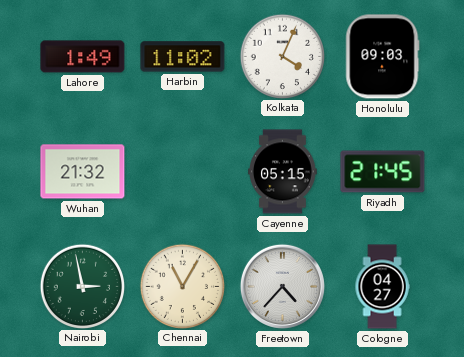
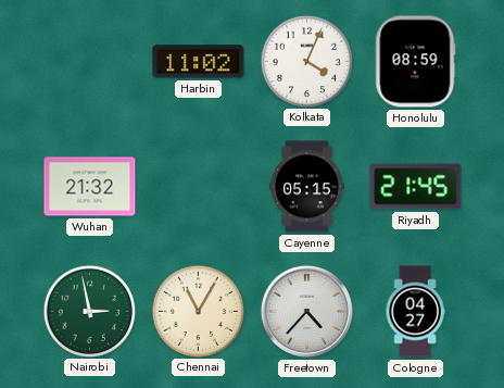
Lahore: 1:49 -> none (83, 57)
Honolulu: 09:03 -> 08:59 (416, 62)
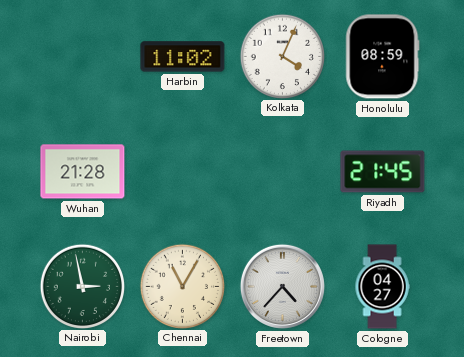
Wuhan: 21:32 -> 21:28 (83, 172)
Cayenne: 05:15 -> none (307, 187)
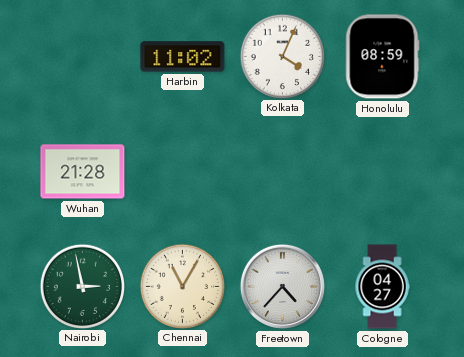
Riyadh: 21:45 -> none (383, 172)
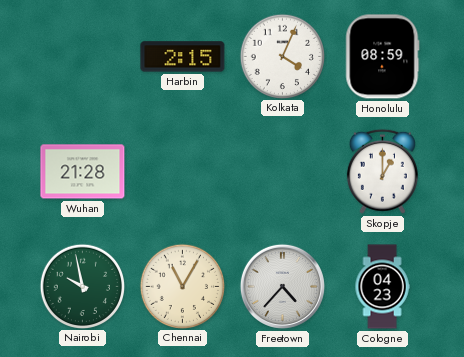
Harbin: 11:02 -> 2:15 (183, 57)
Skopje: none -> 1:00 (382, 171)
Nairobi: 2:58 -> 9:58 (82, 286)
Cologne: 04:27 -> 04:23 (382, 287)
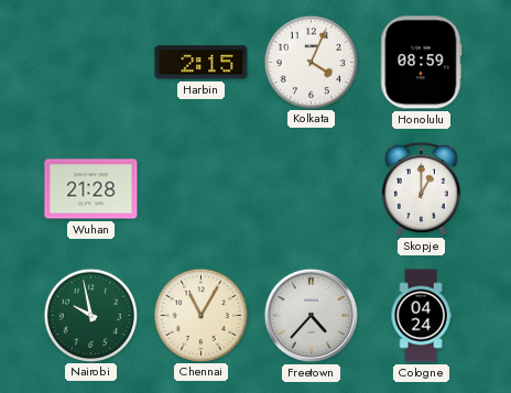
Cologne: 04:23 -> 04:24 (421, 316)
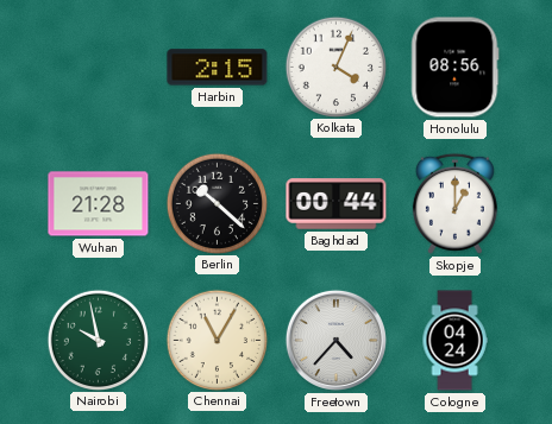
Honolulu: 08:59 -> 08:56 (456, 68)
Berlin: none -> 10:22 (217, 203)
Baghdad: none -> 00:44 (337, 204)
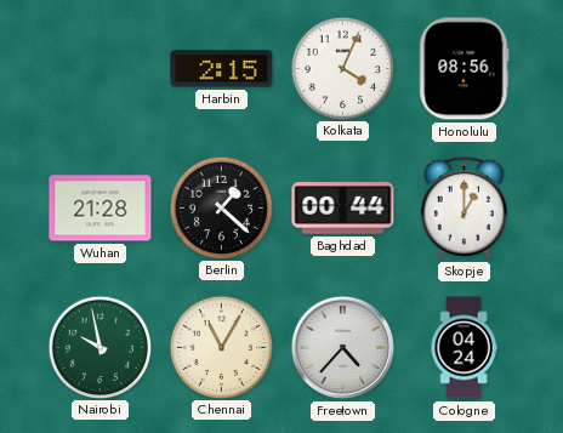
Berlin: 10:22 -> 1:22 (221, 207)
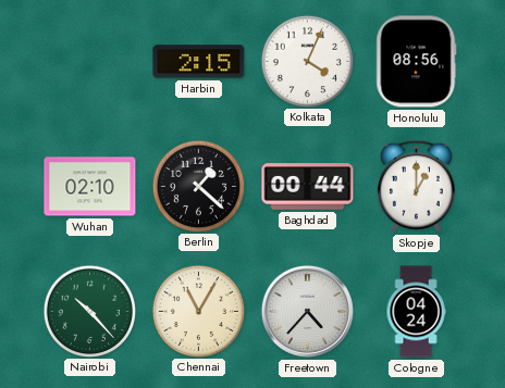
Wuhan: 21:28 -> 02:10 (90, 187)
Nairobi: 9:58 -> 10:23 (89, 311)
